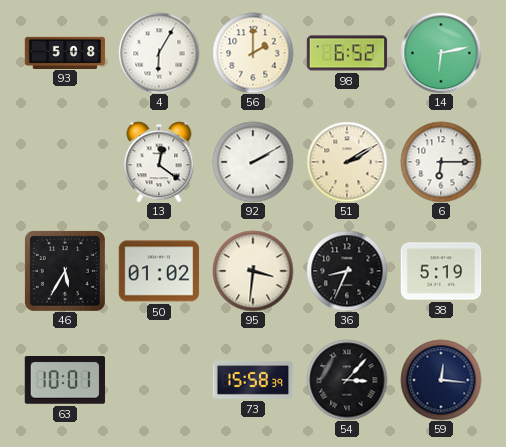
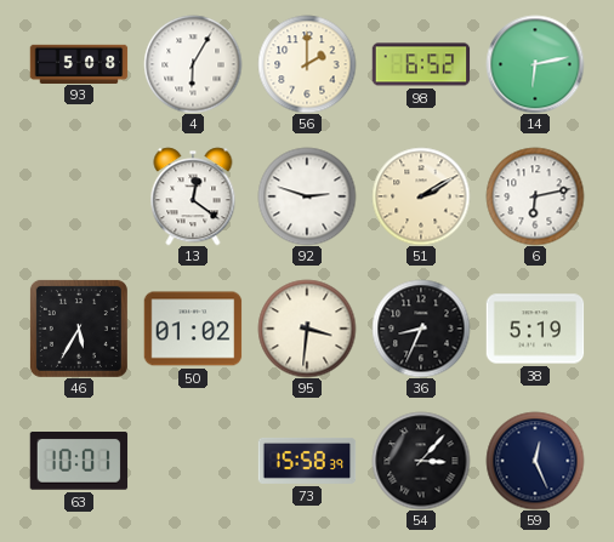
92: 2:10 -> 2:48 (307, 196)
6: 6:15 -> 6:13 (535, 196)
59: 12:16 -> 12:26 (535, 461)
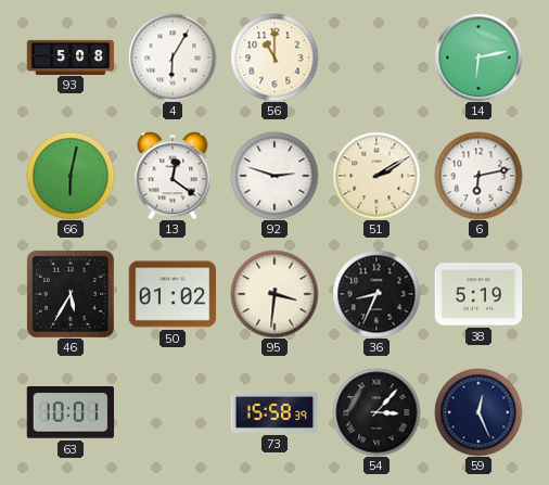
56: 2:00 -> 11:00 (274, 58)
98: 6:52 -> none (421, 64)
66: none -> 6:02 (71, 176)
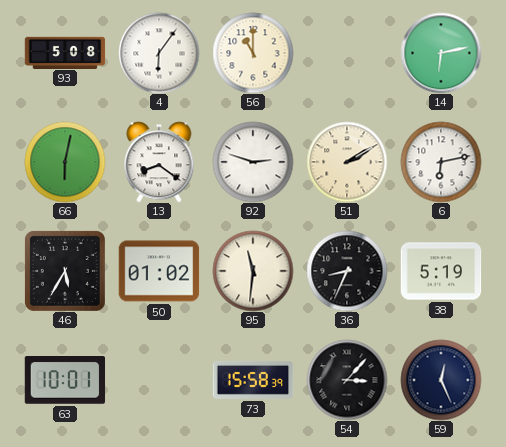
4: 6:05 -> 6:06 (159, 53)
13: 12:21 -> 8:21 (159, 162)
95: 3:31 -> 11:31 (253, 271)
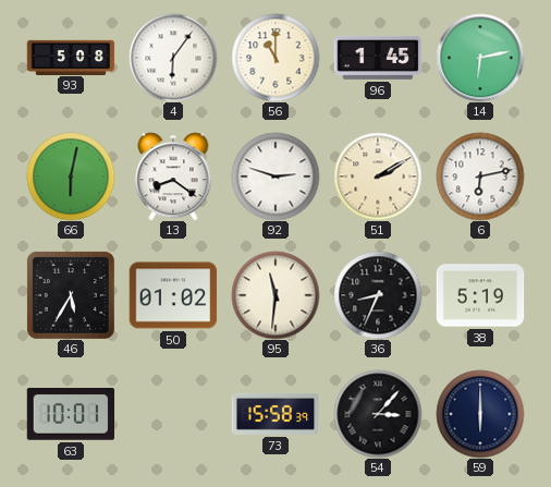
96: none -> 1:45 (378, 58)
59: 12:26 -> 6:00 (480, 414)
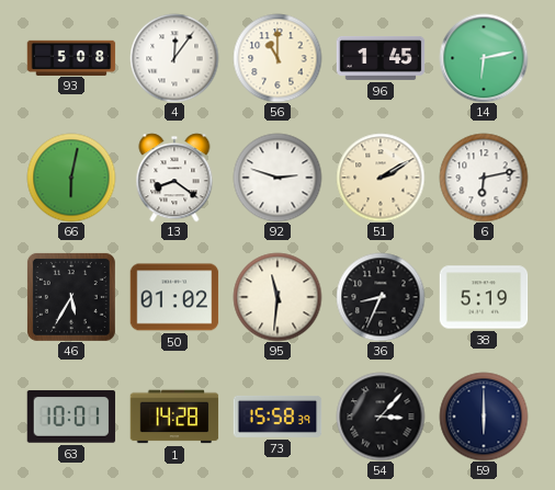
4: 6:06 -> 12:06 (174, 58)
1: none -> 14:28 (174, 417)
